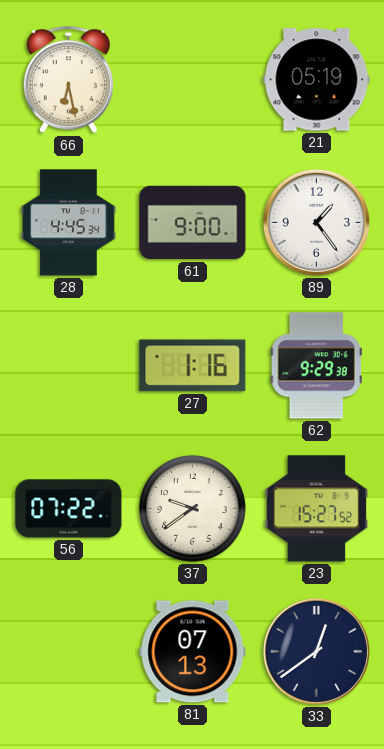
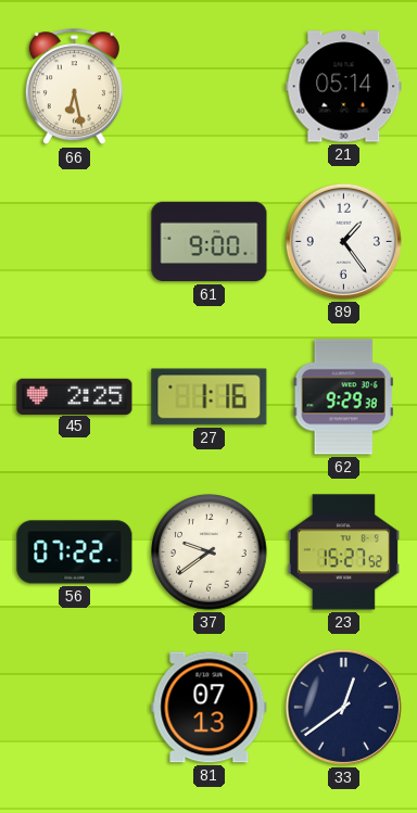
21: 05:19 -> 05:14 (344, 87)
28: 4:45 -> none (68, 223)
45: none -> 2:25 (75, 396)
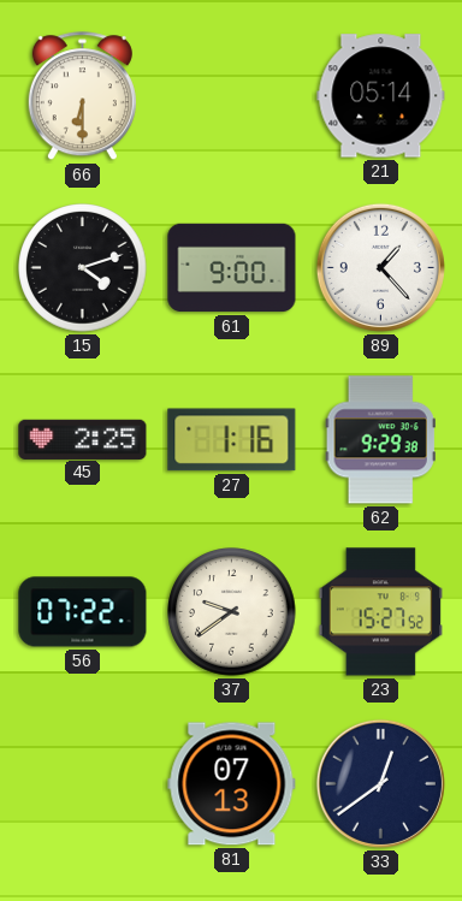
66: 6:28 -> 6:30 (82, 96)
15: none -> 4:12 (83, 268)
89: 1:24 -> 1:23 (380, 267)
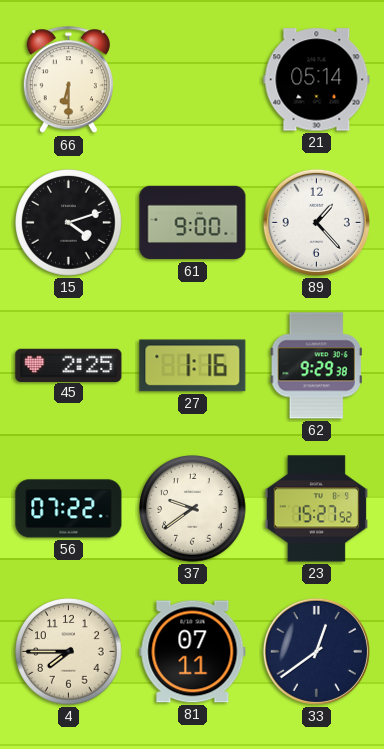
4: none -> 7:45 (69, 652)
81: 07:13 -> 07:11 (193, 652)
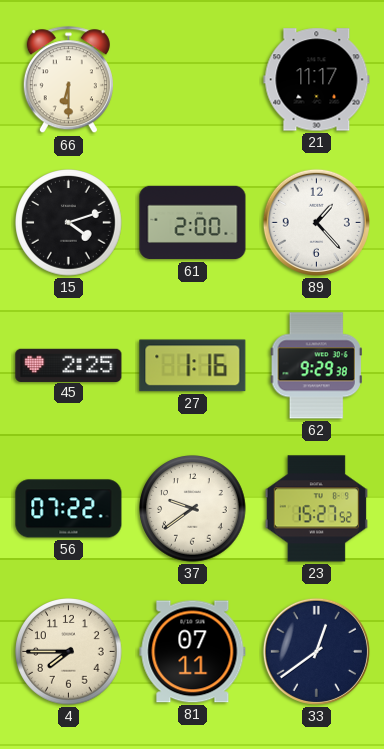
21: 05:14 -> 11:17 (317, 80)
61: 9:00 -> 2:00 (193, 223)
